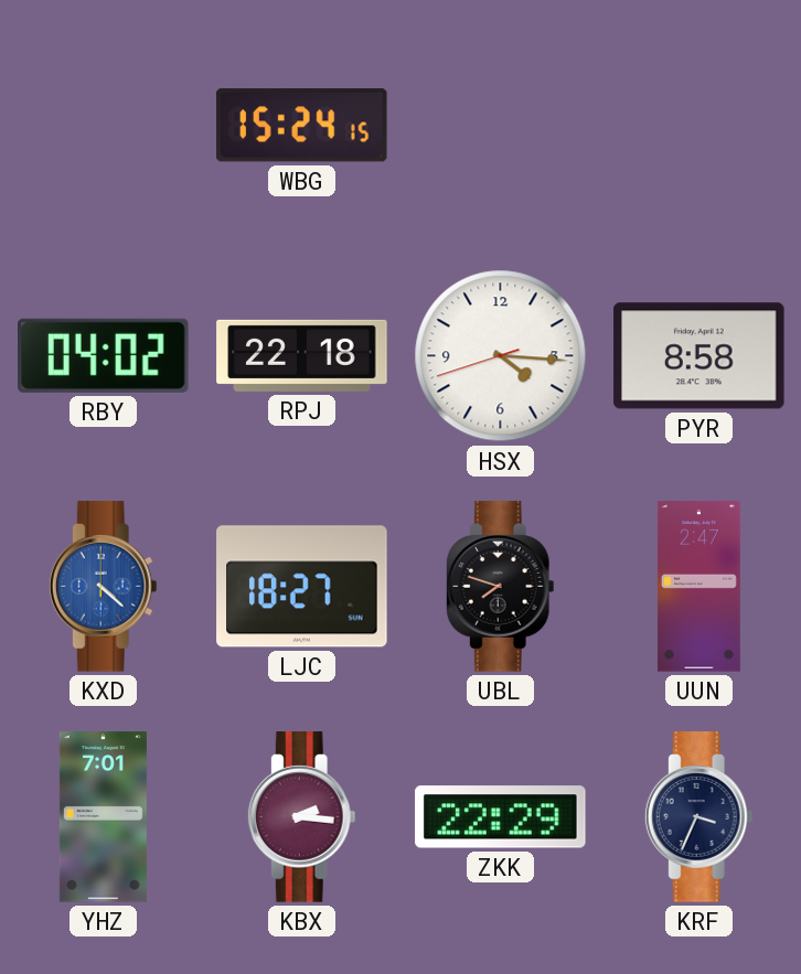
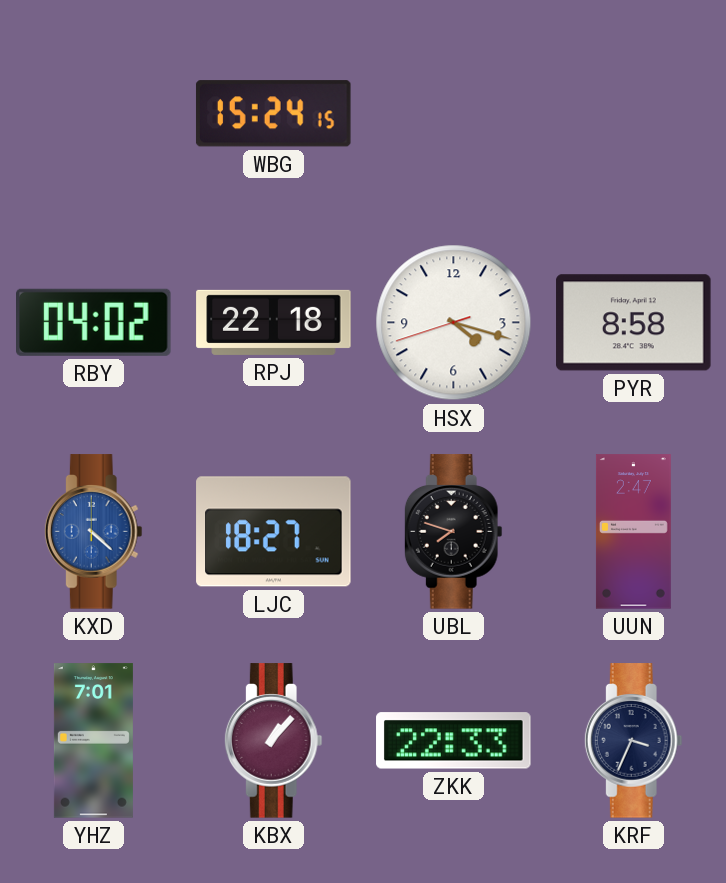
HSX: 4:15 -> 4:17 (454, 323)
KBX: 2:16 -> 1:07 (273, 741)
ZKK: 22:29 -> 22:33 (454, 741)
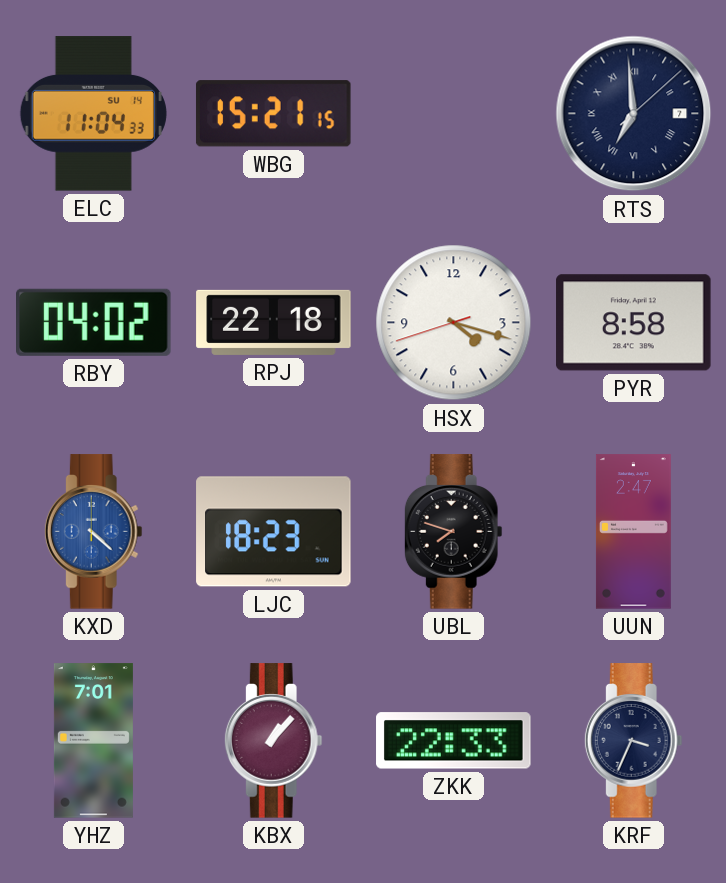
ELC: none -> 11:04 (93, 114)
WBG: 15:24 -> 15:21 (273, 114)
RTS: none -> 6:59 (634, 114)
LJC: 18:27 -> 18:23 (274, 532)
